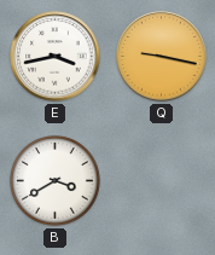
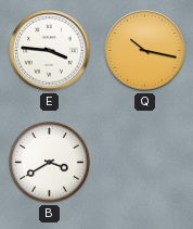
E: 3:43 -> 3:46 (50, 51)
Q: 9:17 -> 10:17 (145, 51)
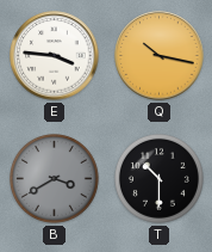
B dial: white -> grey (55, 179)
T: none -> 10:30 (160, 179)
